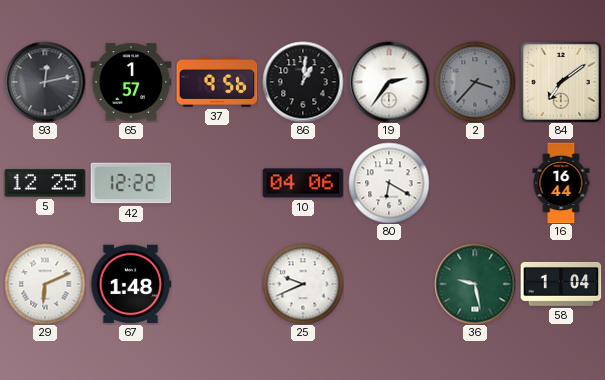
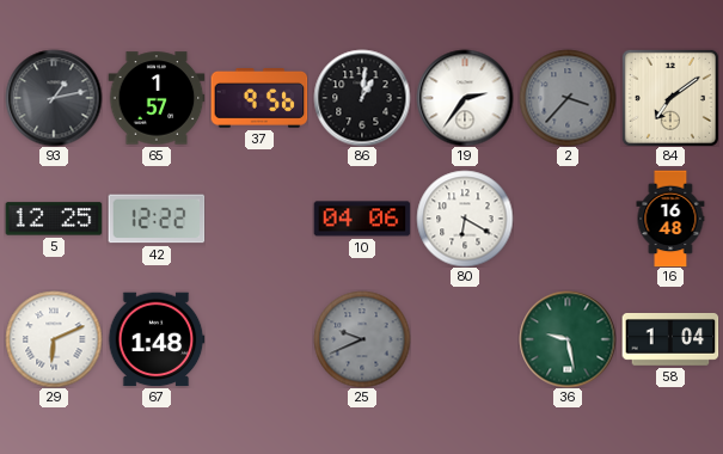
93: 12:13 -> 1:13 (54, 98)
16: 16:44 -> 16:48 (670, 219)
25 dial: white -> grey (362, 339)
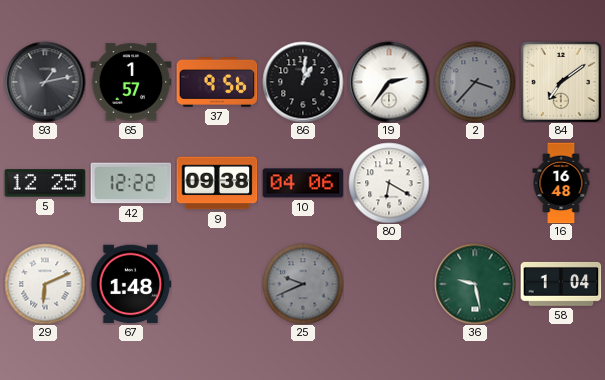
9: none -> 09:38 (217, 183)
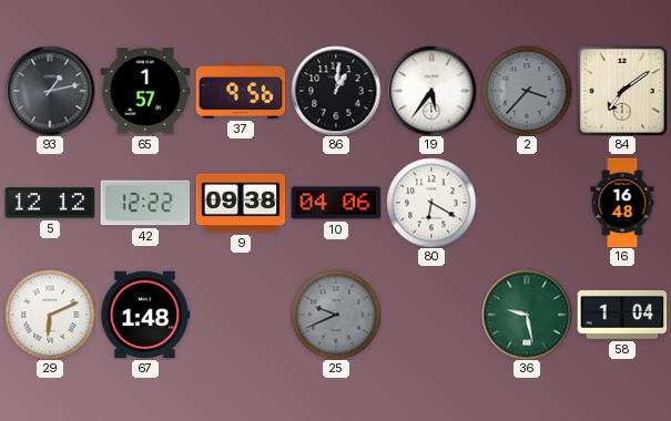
19: 2:36 -> 5:36 (431, 91)
5: 12:25 -> 12:12 (50, 203)
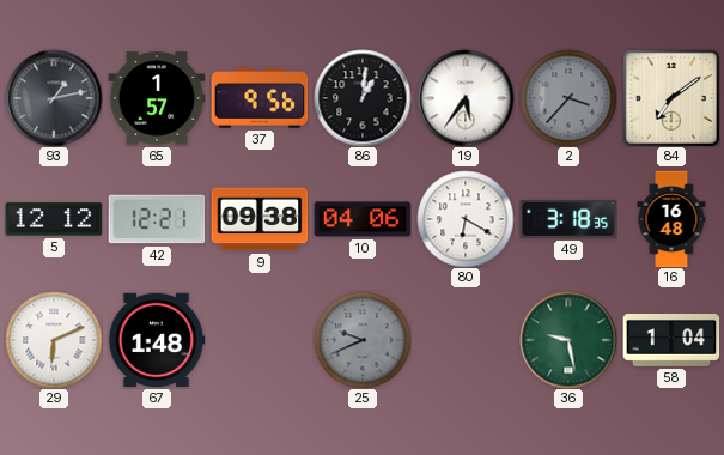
42: 12:22 -> 12:21 (157, 219)
49: none -> 3:18 (568, 219)
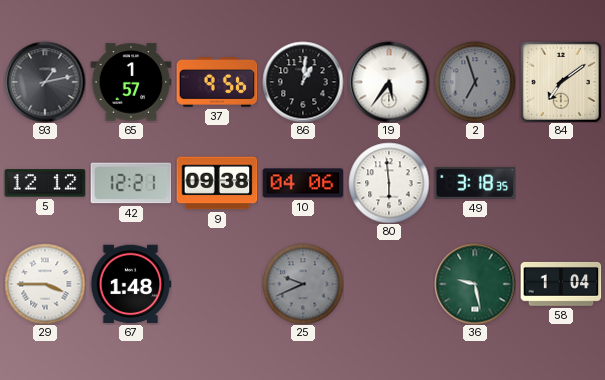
2: 3:37 -> 6:57 (475, 82)
80: 6:20 -> 5:59 (389, 183)
16: 16:48 -> none (671, 219)
29: 6:11 -> 3:45 (45, 284)
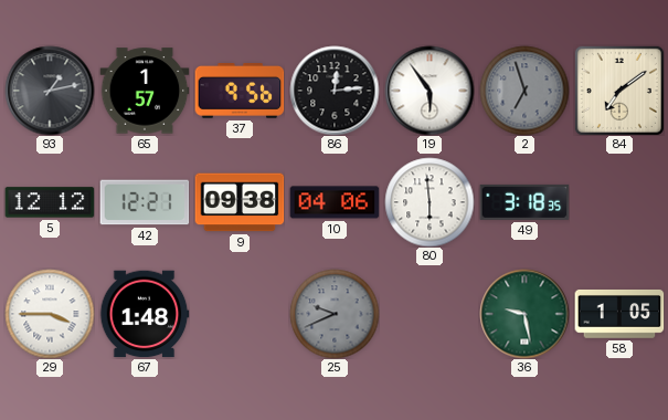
86: 1:01 -> 12:14 (335, 91)
19: 5:36 -> 5:54 (430, 91)
58: 1:04 -> 1:05 (619, 314)
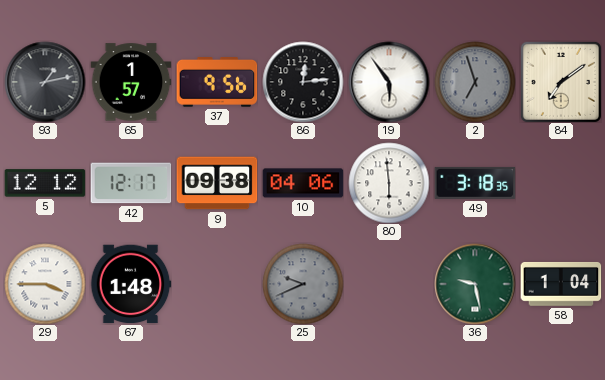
42: 12:21 -> 12:17 (131, 183)
58: 1:05 -> 1:04 (561, 284)
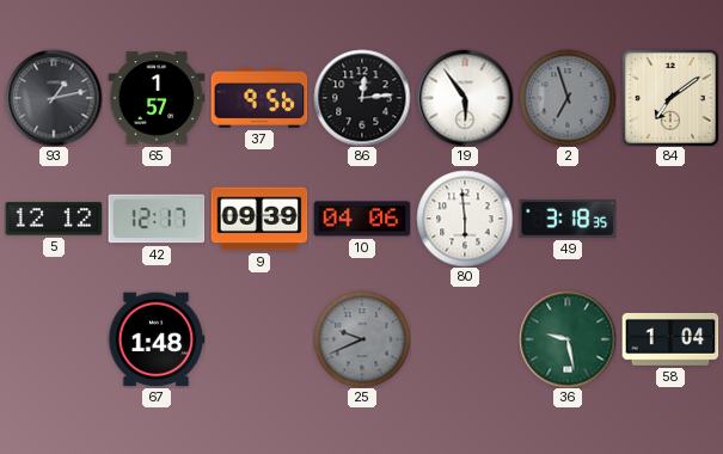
9: 09:38 -> 09:39 (259, 219)
29: 3:45 -> none (45, 284)
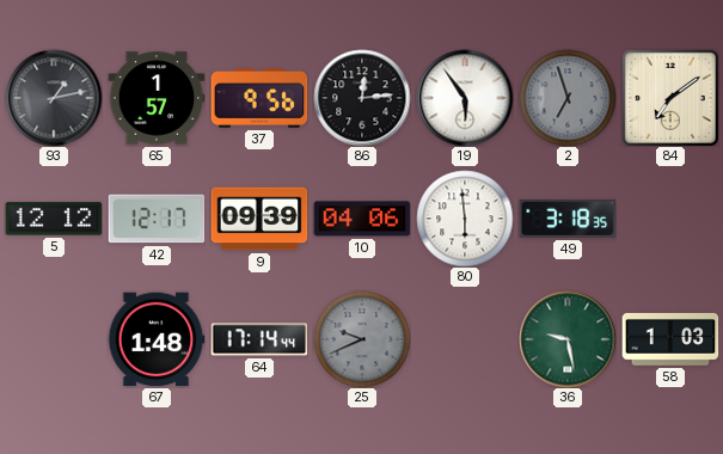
64: none -> 17:14 (259, 339)
58: 1:04 -> 1:03 (670, 339)
